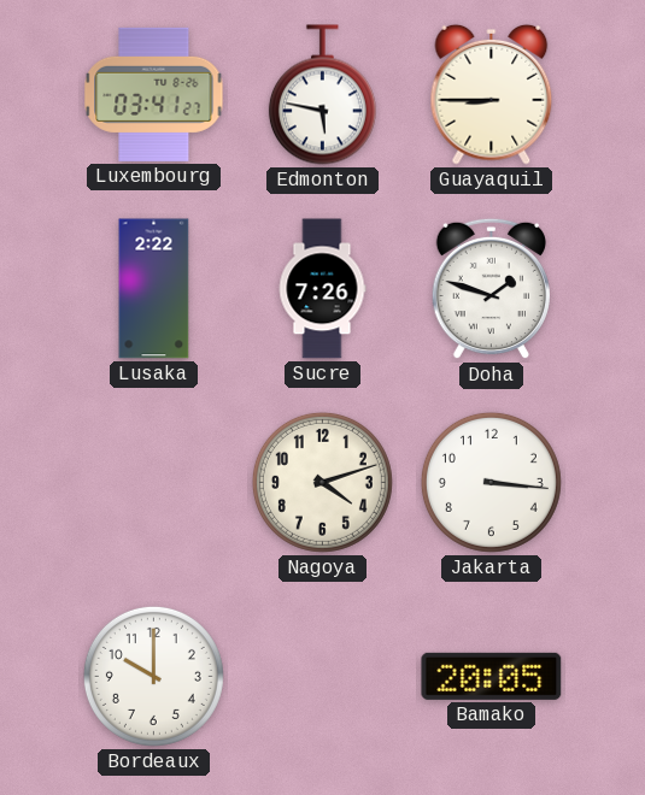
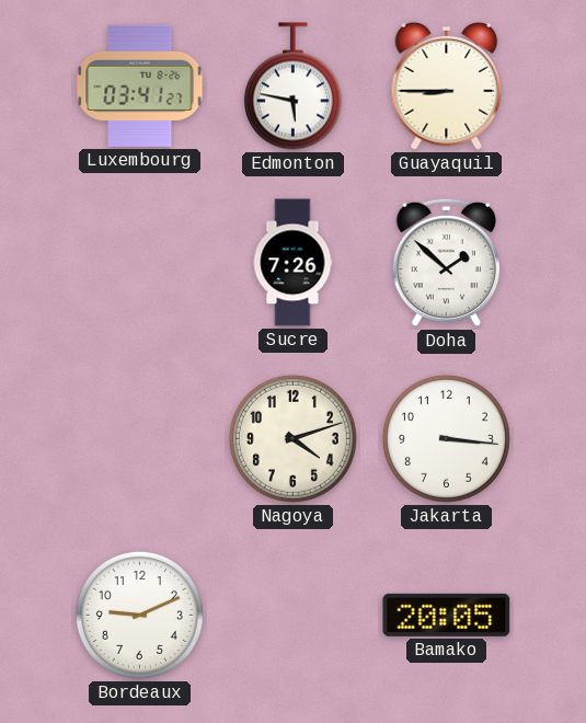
Lusaka: 2:22 -> none (154, 289)
Doha: 1:48 -> 1:52 (446, 263)
Bordeaux: 10:00 -> 9:11 (139, 615)
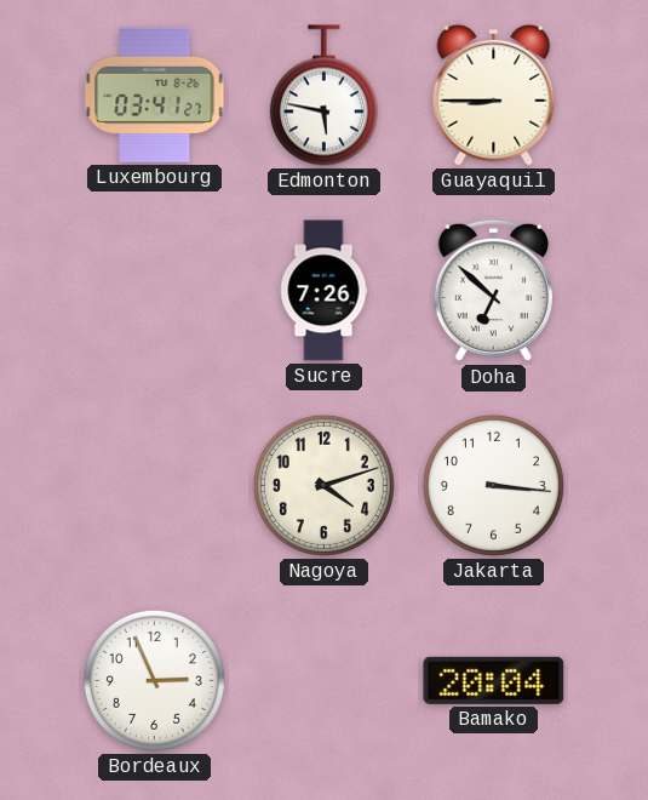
Doha: 1:52 -> 6:52 (493, 291)
Bordeaux: 9:11 -> 2:56 (154, 680)
Bamako: 20:05 -> 20:04 (494, 680)
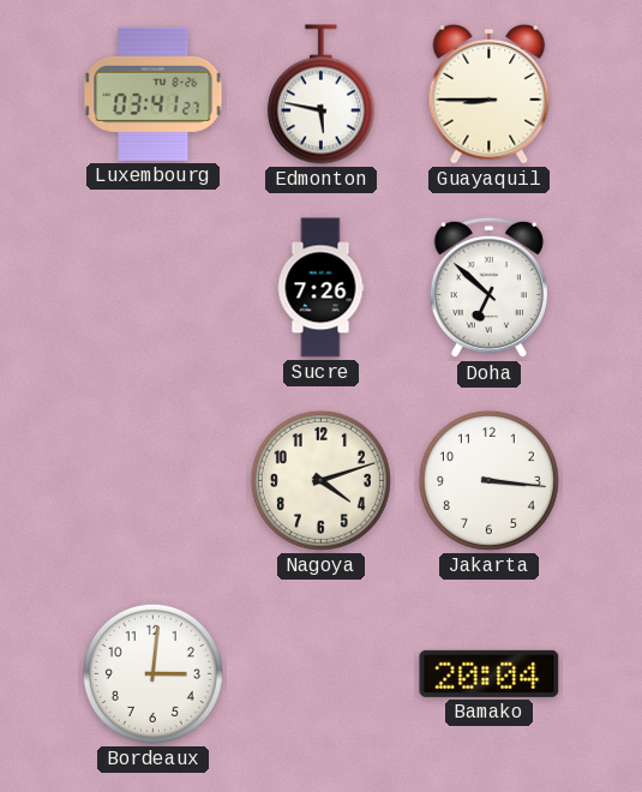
Bordeaux: 2:56 -> 3:01 (152, 673)
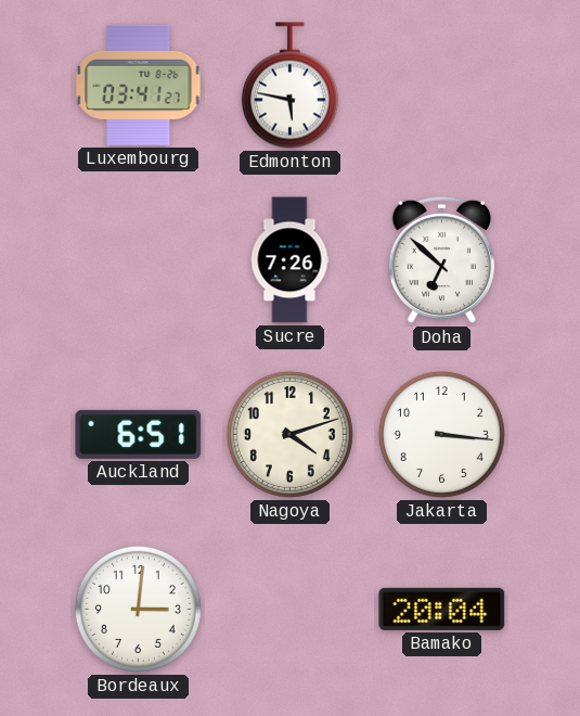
Guayaquil: 8:45 -> none (490, 94)
Auckland: none -> 6:51 (139, 434)
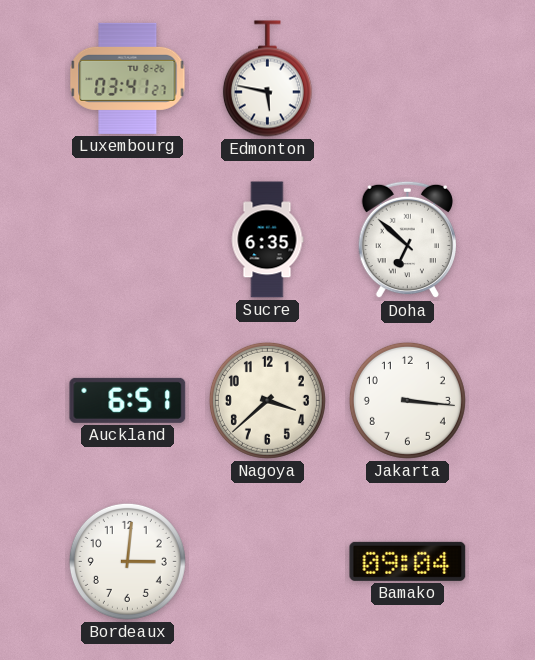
Sucre: 7:26 -> 6:35 (267, 240)
Nagoya: 4:12 -> 3:38 (267, 400)
Bamako: 20:04 -> 09:04 (408, 561)
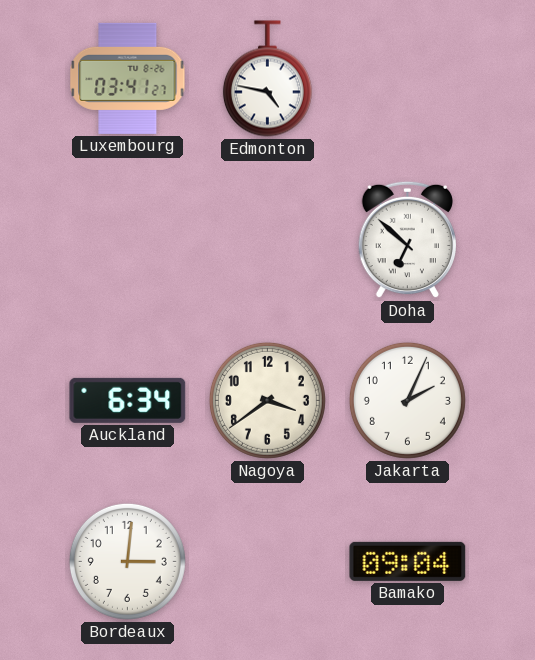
Edmonton: 5:47 -> 4:47 (267, 79)
Sucre: 6:35 -> none (267, 240)
Auckland: 6:51 -> 6:34 (128, 400)
Nagoya: 3:38 -> 3:39 (267, 400)
Jakarta: 3:16 -> 2:04 (407, 400)
